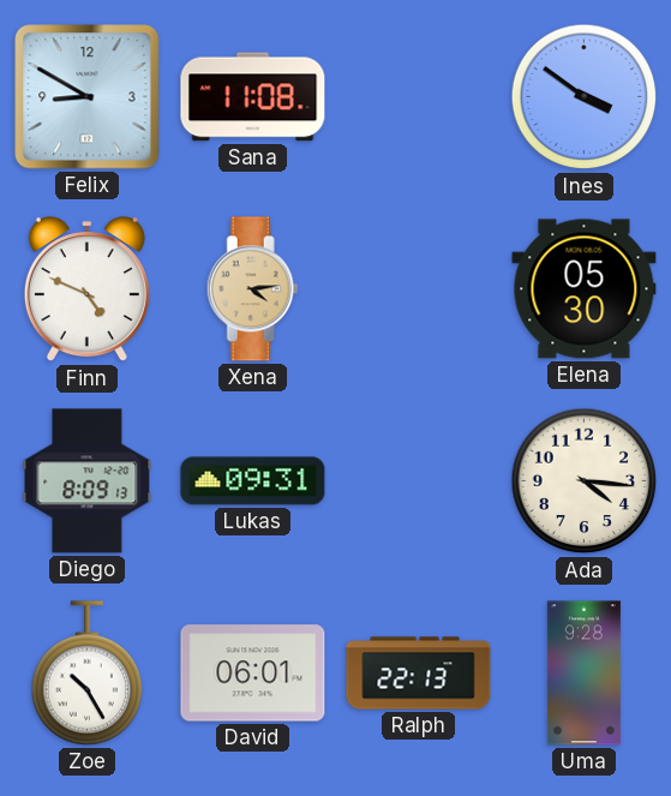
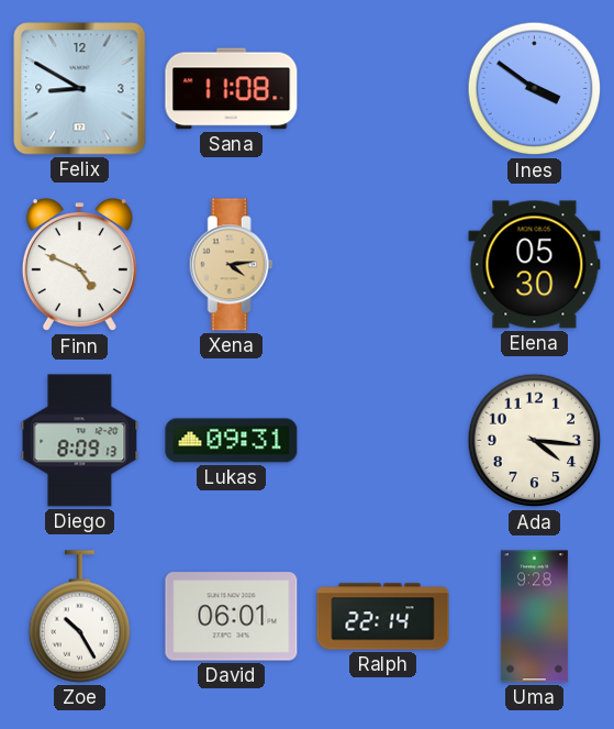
Ralph: 22:13 -> 22:14 (383, 617)
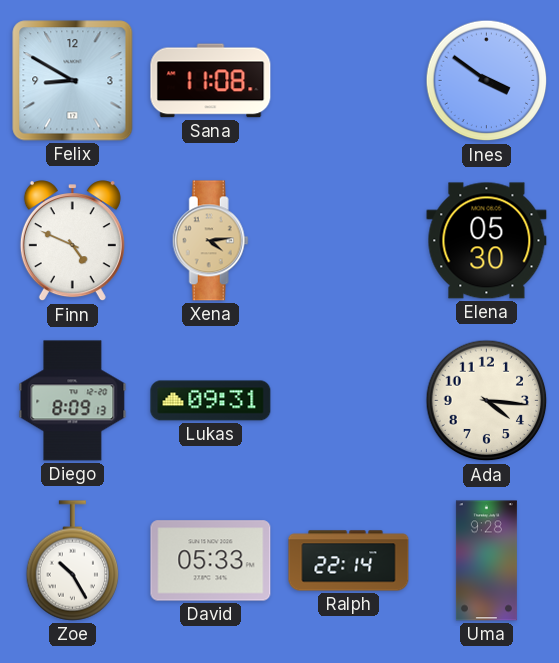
David: 06:01 -> 05:33 (211, 561)
